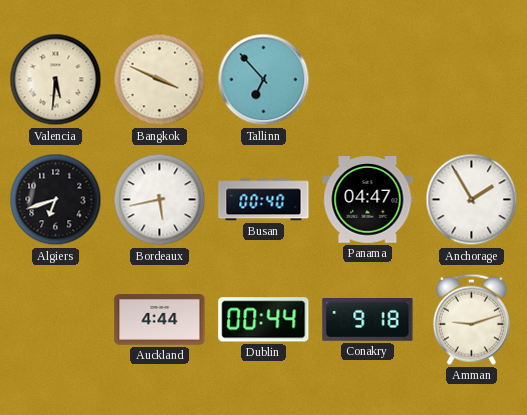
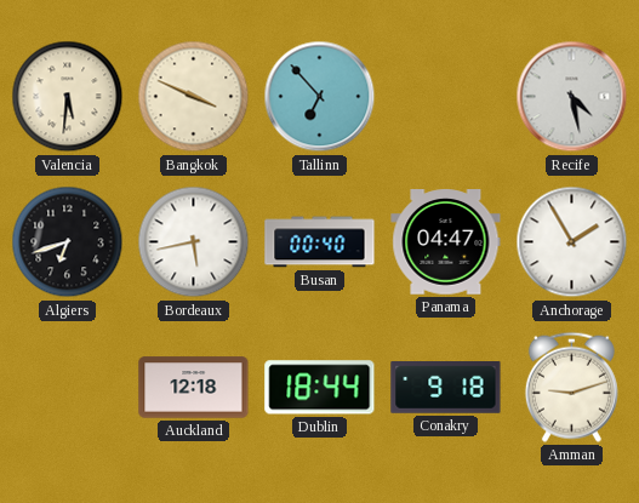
Recife: none -> 4:28 (572, 97)
Auckland: 4:44 -> 12:18 (194, 388)
Dublin: 00:44 -> 18:44 (320, 388)
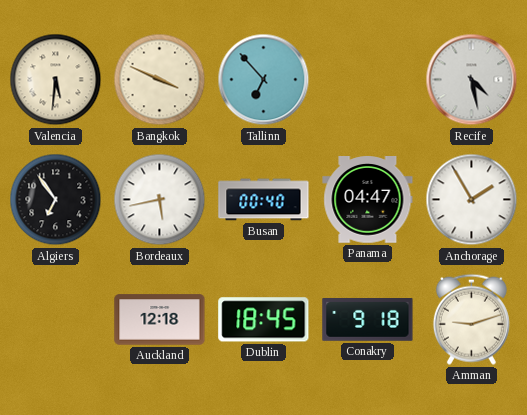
Algiers: 6:42 -> 6:54 (56, 200)
Dublin: 18:44 -> 18:45 (264, 320)
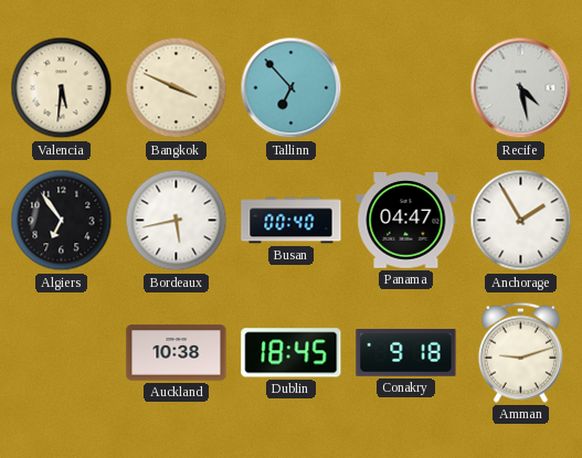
Auckland: 12:18 -> 10:38 (177, 353)
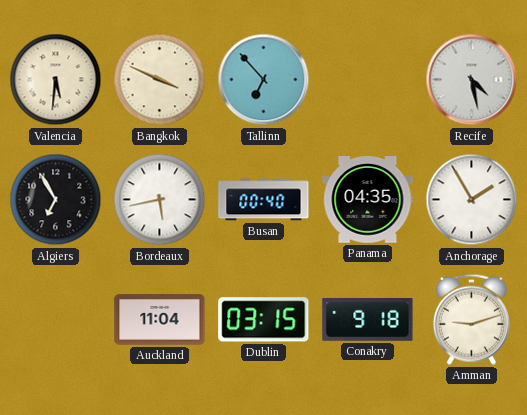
Algiers: 6:54 -> 6:55 (56, 200)
Panama: 04:47 -> 04:35 (368, 200)
Auckland: 10:38 -> 11:04 (160, 320)
Dublin: 18:45 -> 03:15 (264, 320)
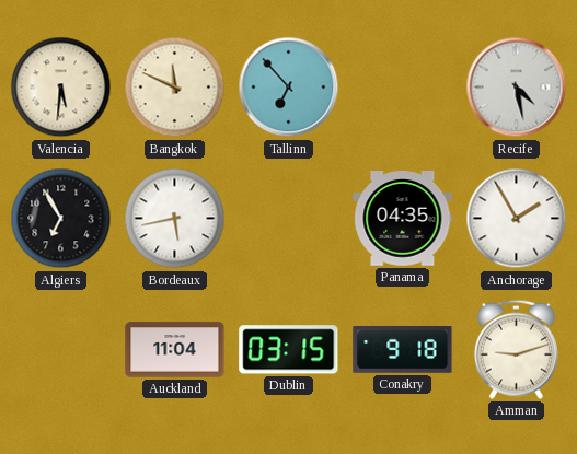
Bangkok: 3:49 -> 11:49 (175, 88)
Busan: 00:40 -> none (264, 200)
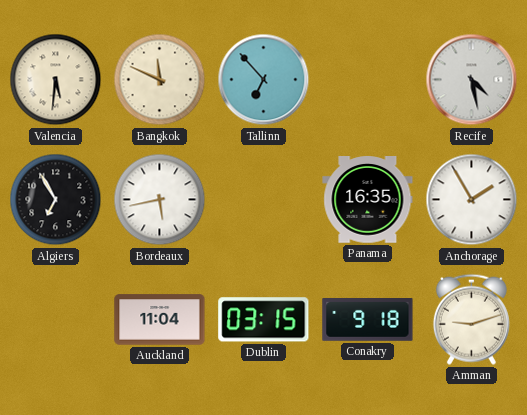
Panama: 04:35 -> 16:35 (368, 200)
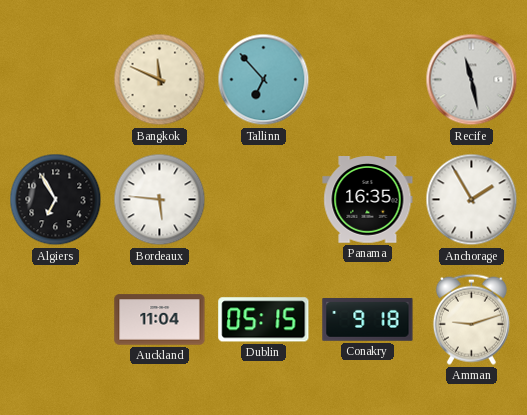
Valencia: 5:31 -> none (56, 80)
Recife: 4:28 -> 11:28 (472, 80)
Bordeaux: 5:43 -> 5:46 (160, 200)
Dublin: 03:15 -> 05:15 (264, 320)
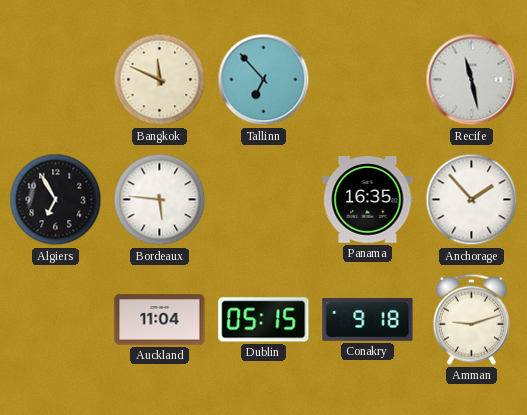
Anchorage: 1:55 -> 1:53 (472, 200)
